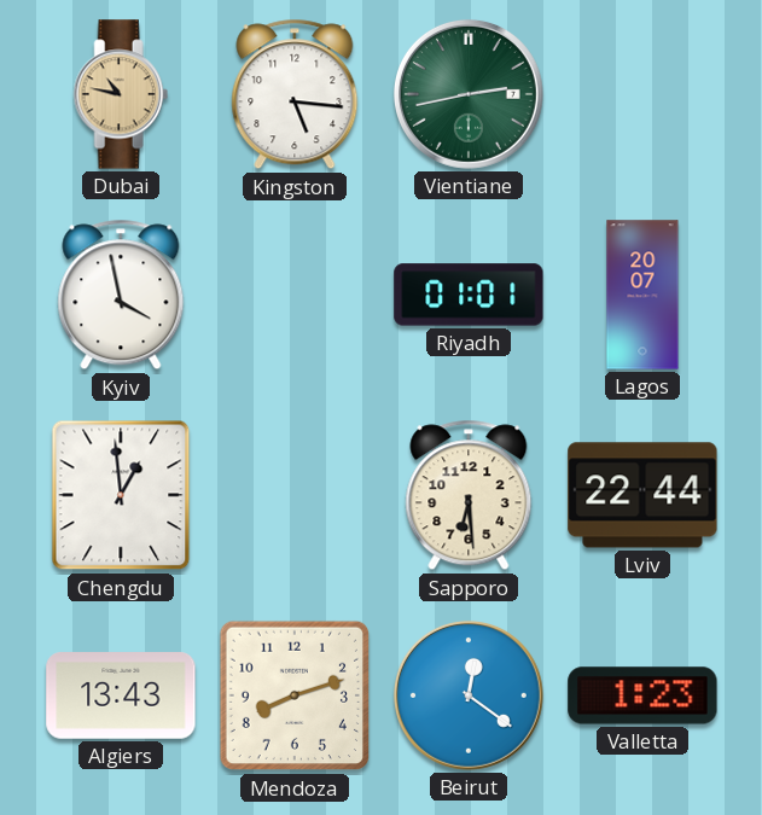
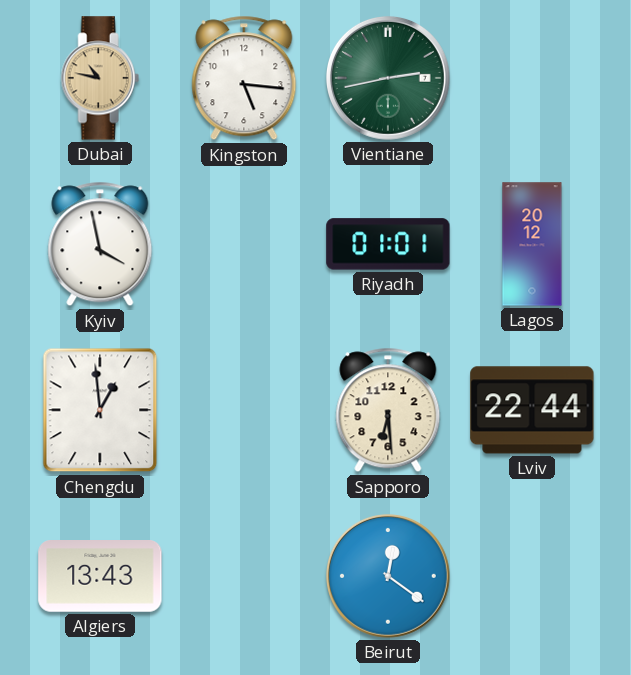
Lagos: 20:07 -> 20:12 (532, 244)
Mendoza: 8:12 -> none (295, 695)
Valletta: 1:23 -> none (642, 695)
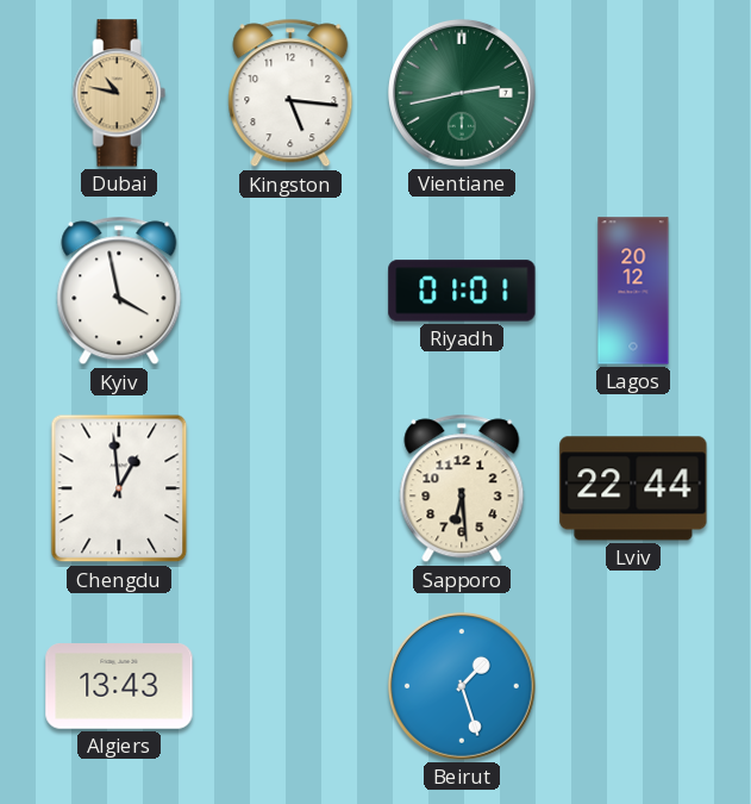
Beirut: 12:21 -> 1:27 (462, 686)
